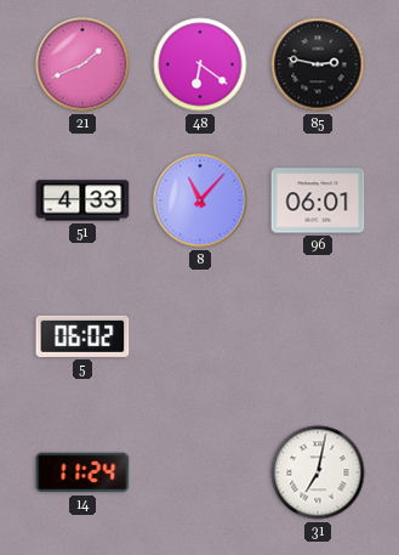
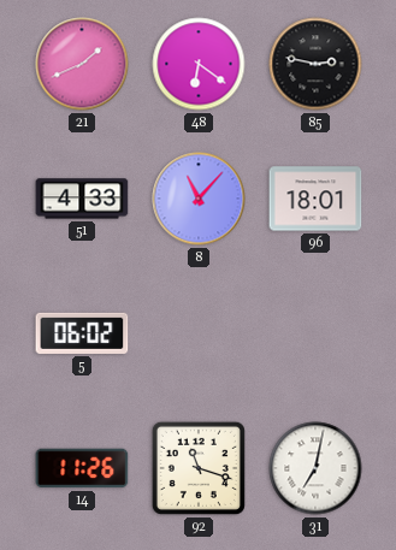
96: 06:01 -> 18:01 (315, 199)
14: 11:24 -> 11:26 (82, 468)
92: none -> 11:18 (199, 468)
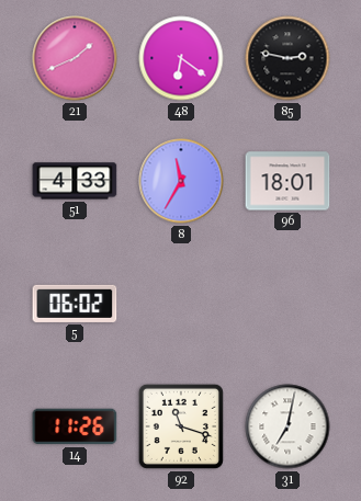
8: 11:07 -> 11:35 (181, 181)
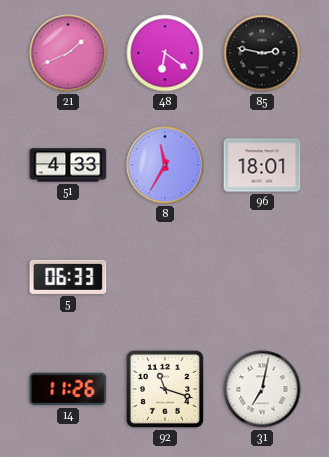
5: 06:02 -> 06:33 (68, 277)
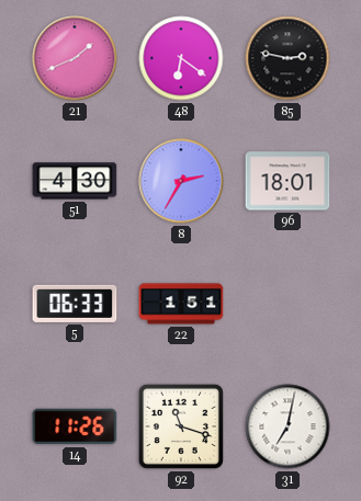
51: 4:33 -> 4:30 (75, 181)
8: 11:35 -> 2:35 (181, 181)
22: none -> 1:51 (181, 304)
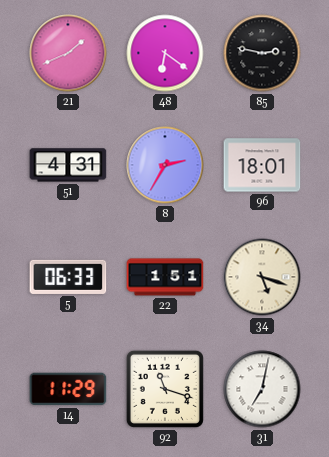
51: 4:30 -> 4:31 (68, 165)
34: none -> 5:18 (262, 277)
14: 11:26 -> 11:29 (68, 389)
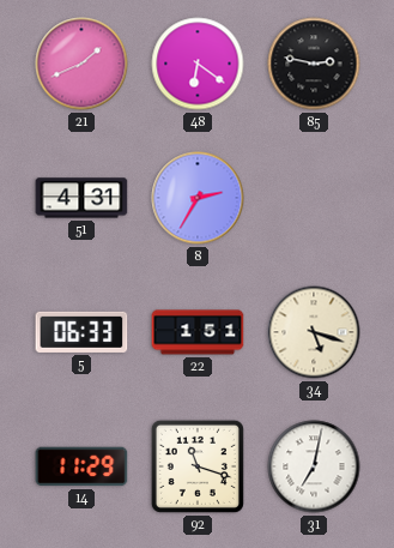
96: 18:01 -> none (262, 165)
